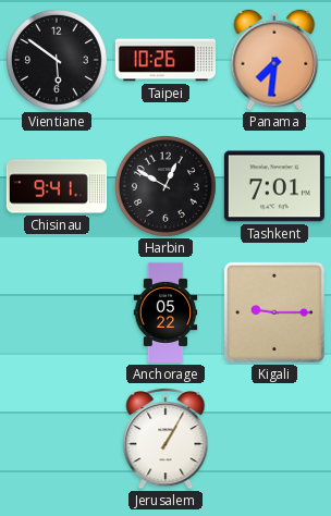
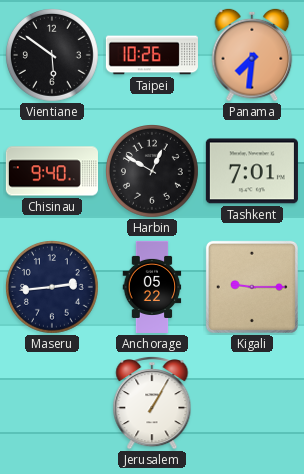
Chisinau: 9:41 -> 9:40 (52, 171)
Maseru: none -> 2:44 (53, 288)
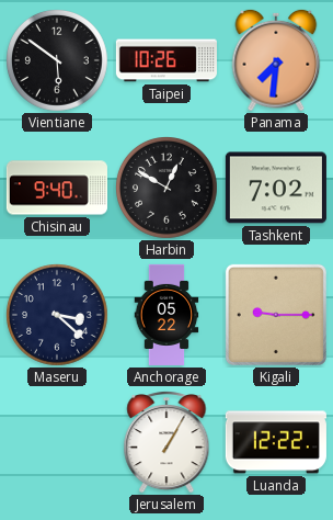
Tashkent: 7:01 -> 7:02 (276, 188)
Maseru: 2:44 -> 3:22 (58, 316)
Luanda: none -> 12:22 (276, 442)
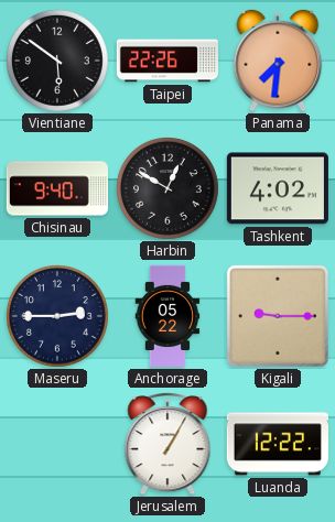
Taipei: 10:26 -> 22:26 (167, 61)
Tashkent: 7:02 -> 4:02 (278, 188)
Maseru: 3:22 -> 2:45 (58, 317)
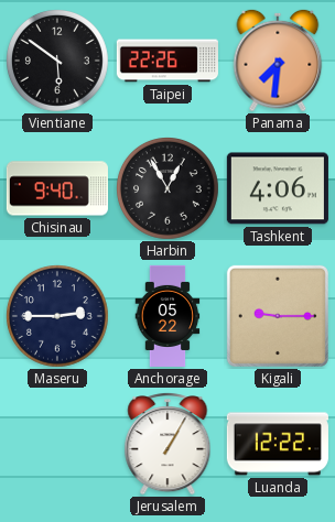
Harbin: 12:50 -> 12:55 (169, 189)
Tashkent: 4:02 -> 4:06 (278, 188)
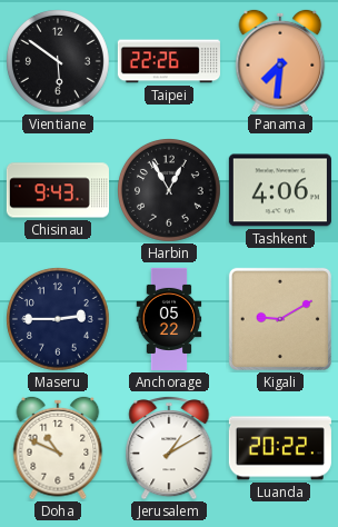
Chisinau: 9:40 -> 9:43 (58, 190)
Kigali: 9:15 -> 9:10 (280, 319)
Doha: none -> 10:49 (58, 448)
Jerusalem: 1:05 -> 1:10 (169, 448)
Luanda: 12:22 -> 20:22 (280, 448)
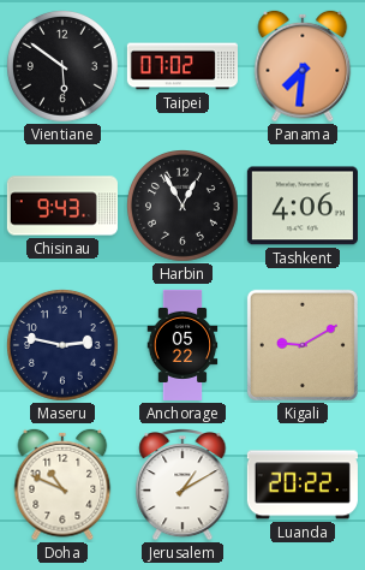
Taipei: 22:26 -> 07:02 (182, 66)
Maseru: 2:45 -> 2:47 (64, 346)
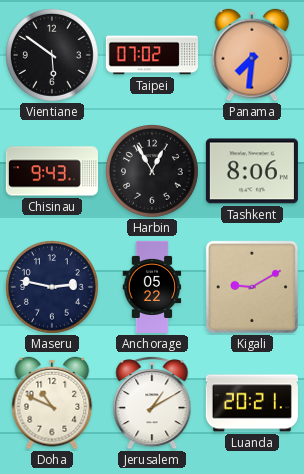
Tashkent: 4:06 -> 8:06 (252, 171)
Luanda: 20:22 -> 20:21 (252, 403)
